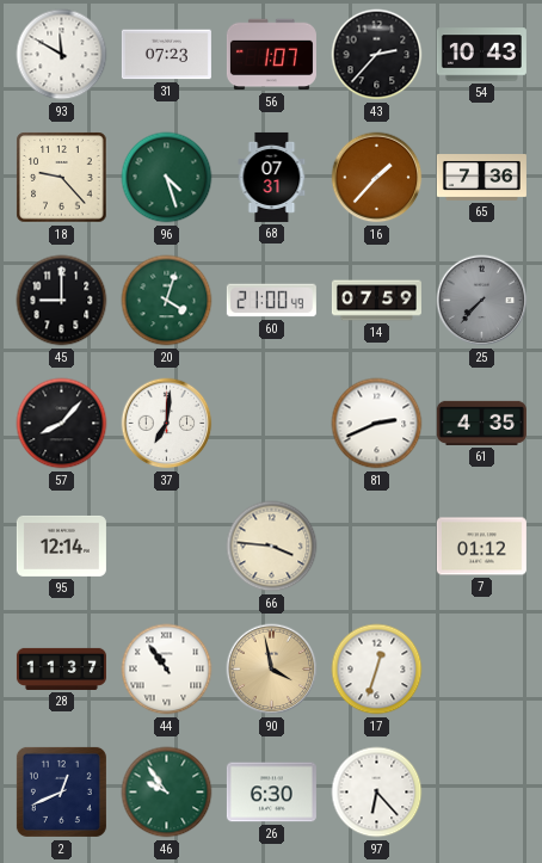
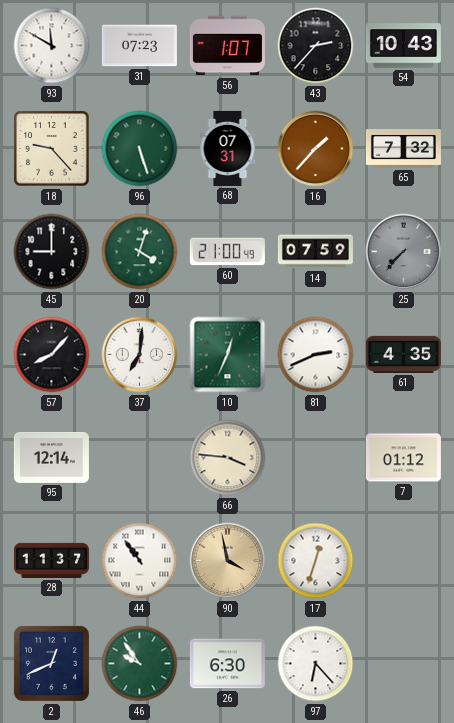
96: 4:27 -> 5:27 (140, 149)
65: 7:36 -> 7:32 (403, 149)
10: none -> 12:34 (228, 355)
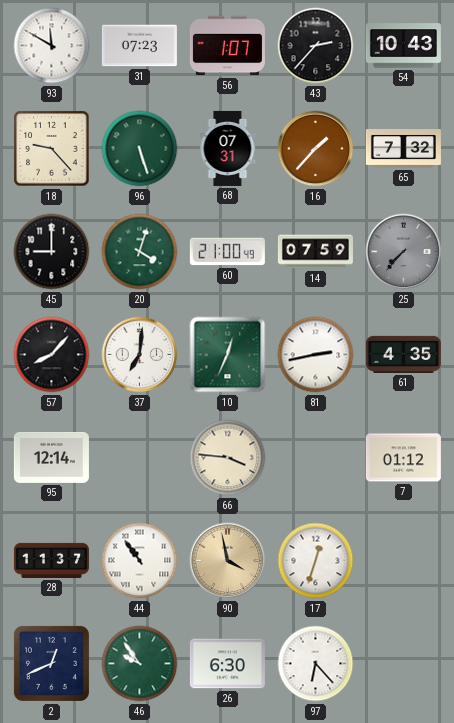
81: 2:41 -> 2:43 (316, 355)
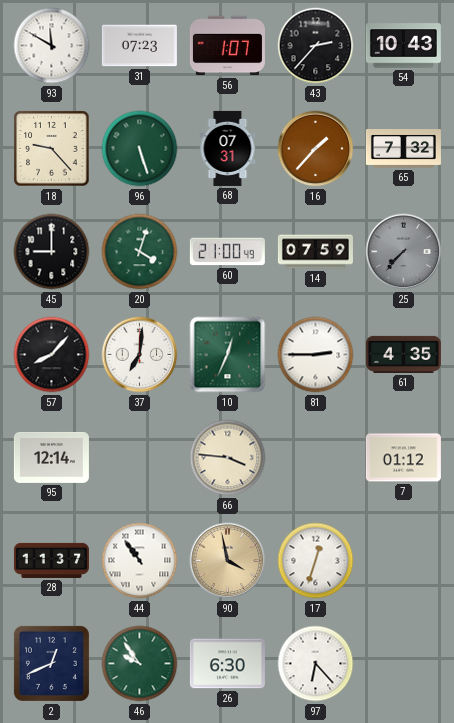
81: 2:43 -> 2:45 (316, 355)
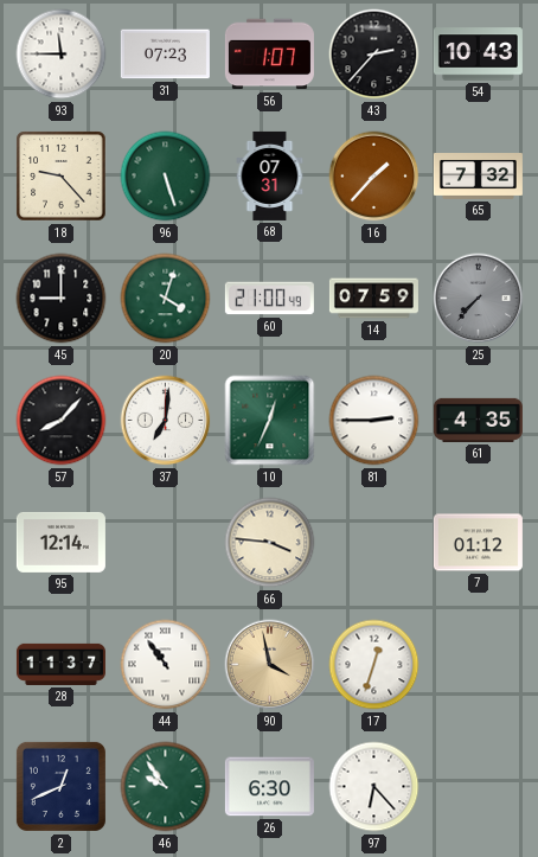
93: 11:50 -> 11:45 (62, 55)
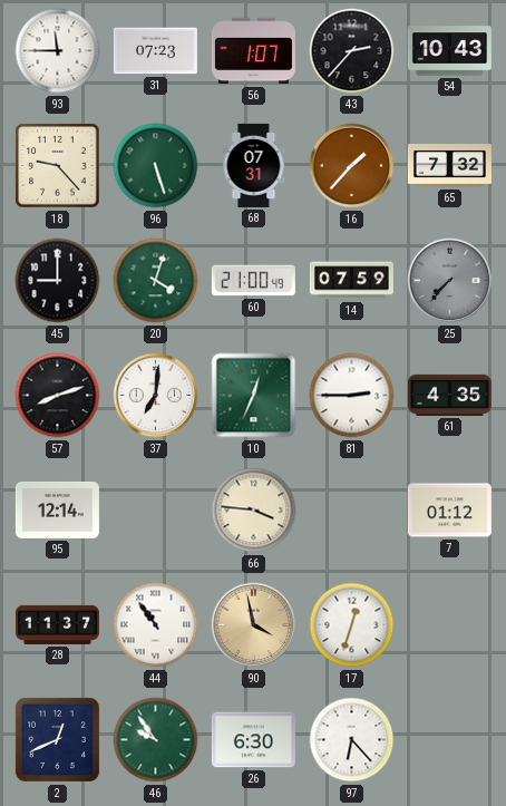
57: 8:07 -> 8:12 (58, 396)
